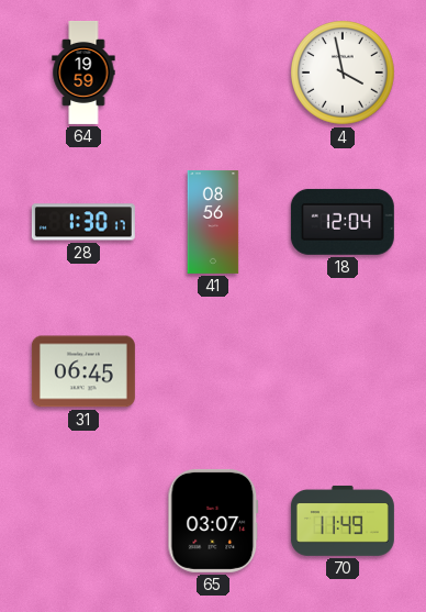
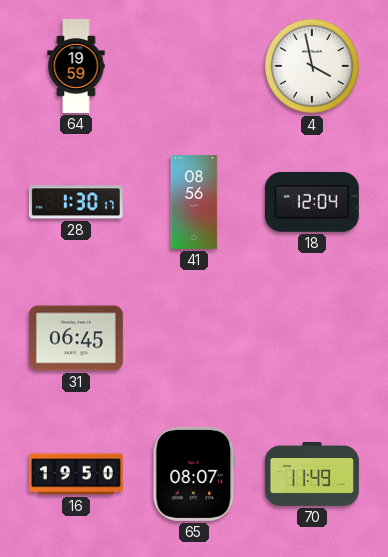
16: none -> 19:50 (76, 474)
65: 03:07 -> 08:07 (194, 474)
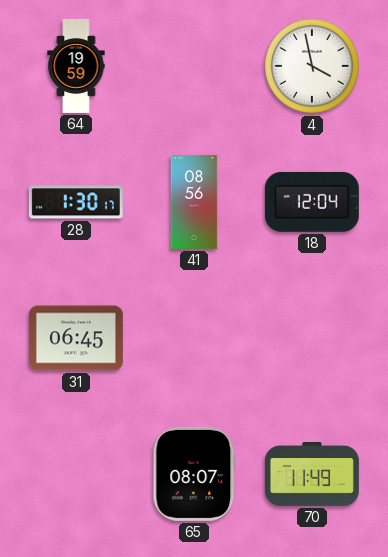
16: 19:50 -> none (76, 474)
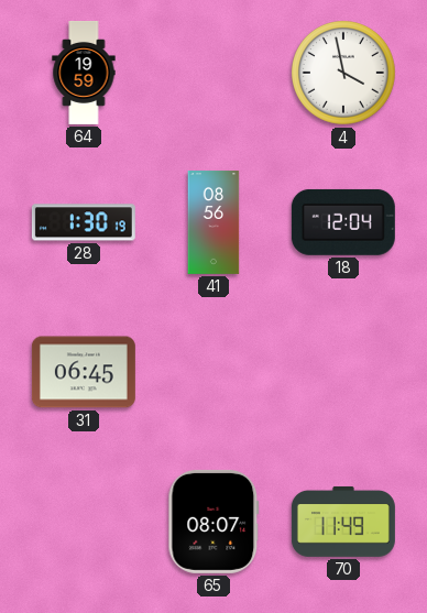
28: 1:30:17 -> 1:30:19 (84, 222)
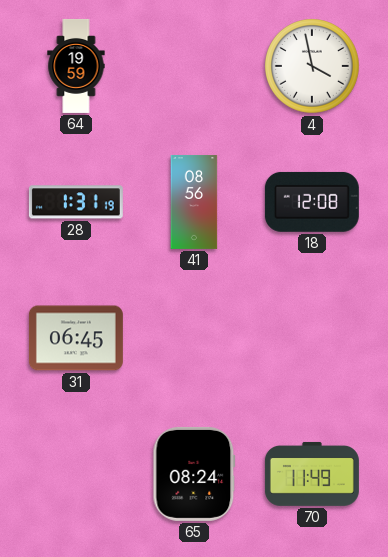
28: 1:30 -> 1:31 (76, 202)
18: 12:04 -> 12:08 (312, 202)
65: 08:07 -> 08:24 (194, 474)
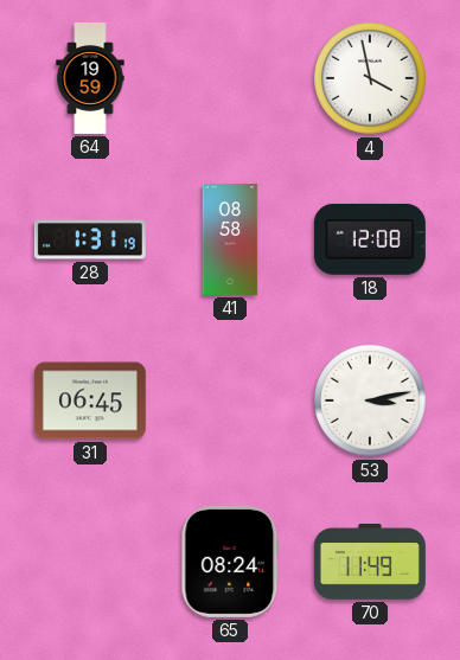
41: 08:56 -> 08:58 (230, 239)
53: none -> 3:13 (370, 401)
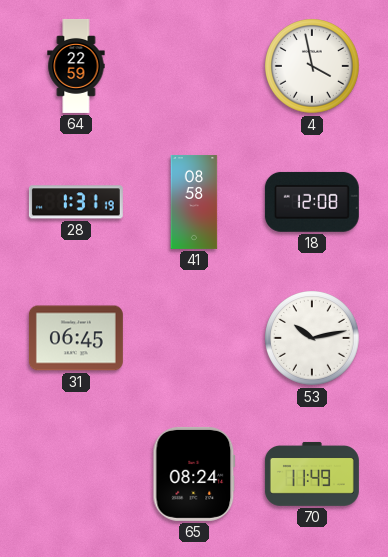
64: 19:59 -> 22:59 (76, 66)
53: 3:13 -> 10:13 (312, 338)
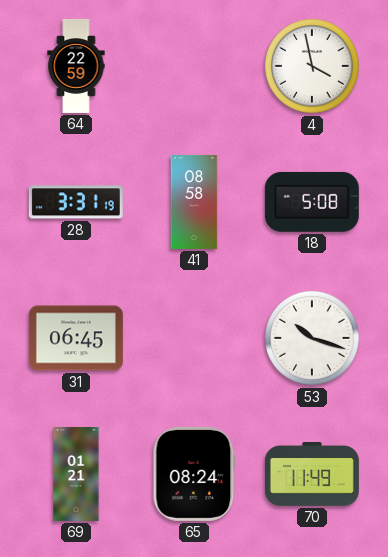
28: 1:31 -> 3:31 (76, 202)
18: 12:08 -> 5:08 (312, 202)
53: 10:13 -> 10:18 (312, 338)
69: none -> 01:21 (76, 474)
